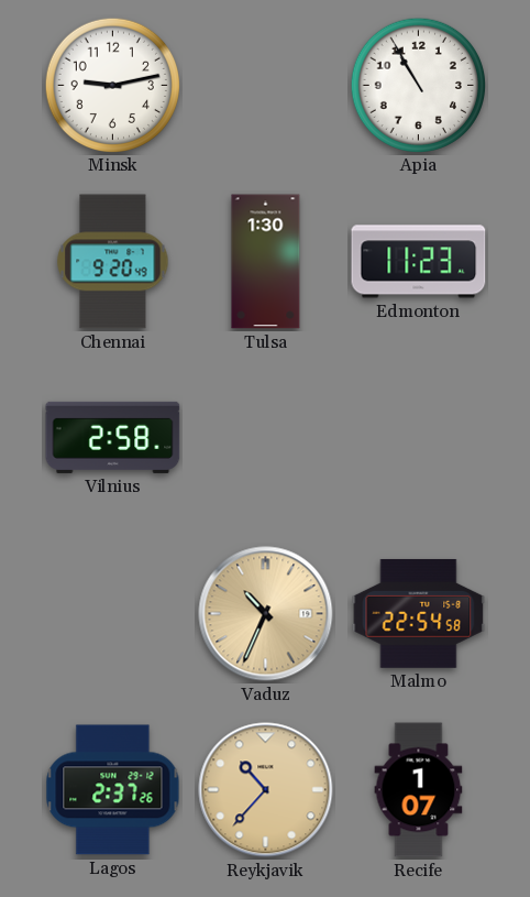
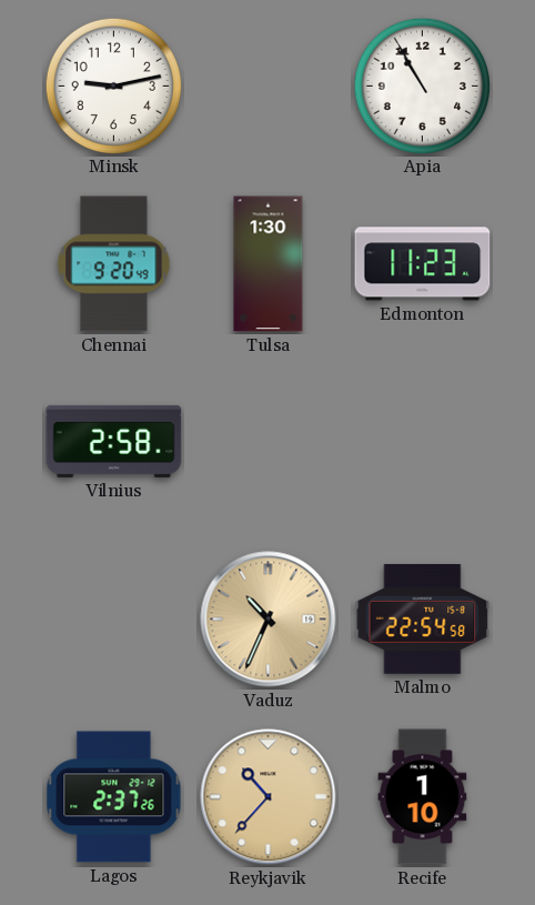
Recife: 1:07 -> 1:10 (423, 797)
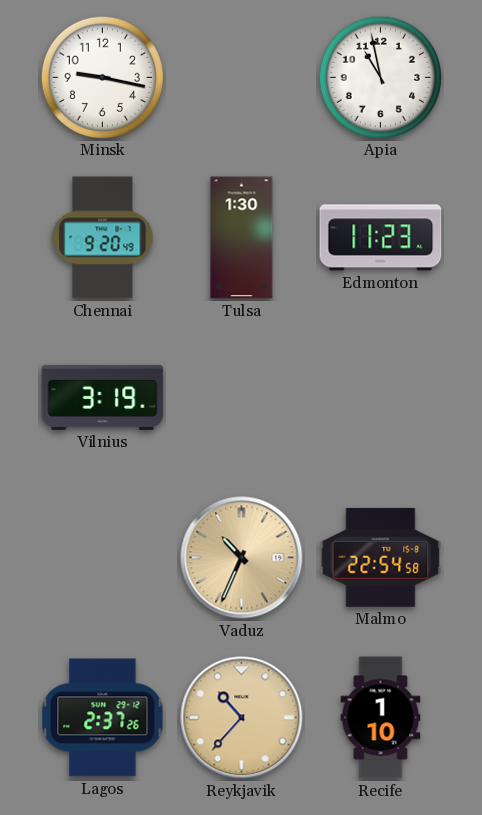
Minsk: 9:13 -> 9:17 (102, 77)
Apia: 10:55 -> 10:58 (380, 77)
Vilnius: 2:58 -> 3:19 (103, 397)
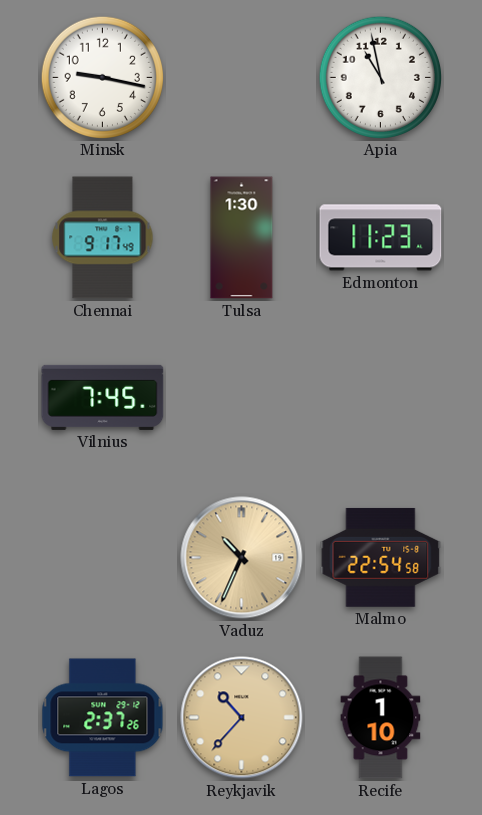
Chennai: 9:20 -> 9:17 (103, 238)
Vilnius: 3:19 -> 7:45 (103, 397)
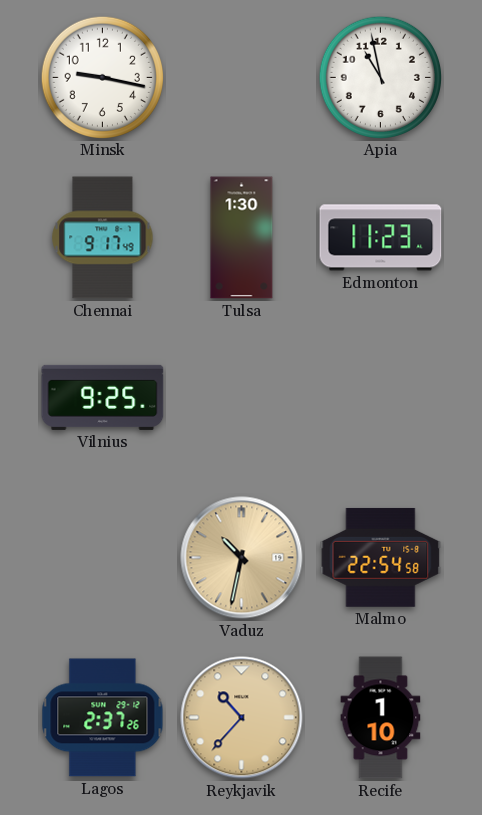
Vilnius: 7:45 -> 9:25 (103, 397)
Vaduz: 10:34 -> 10:32 (242, 558)
